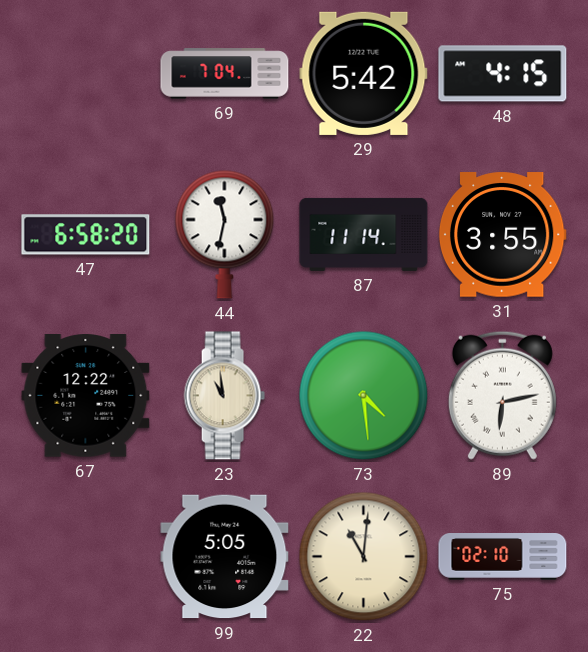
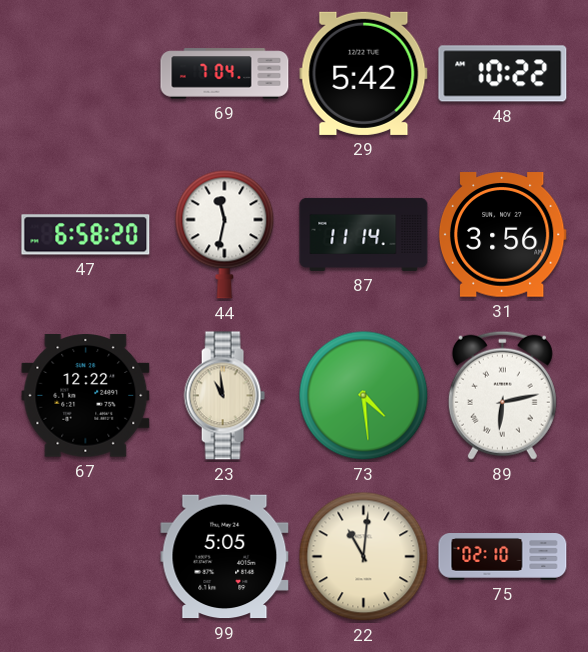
48: 4:15 -> 10:22 (503, 74)
31: 3:55 -> 3:56 (502, 235)
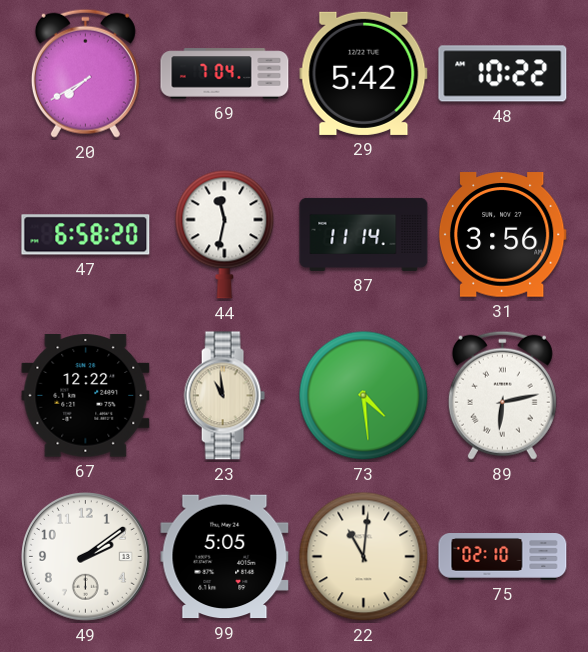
20: none -> 7:40 (85, 73)
49: none -> 2:09 (86, 557)
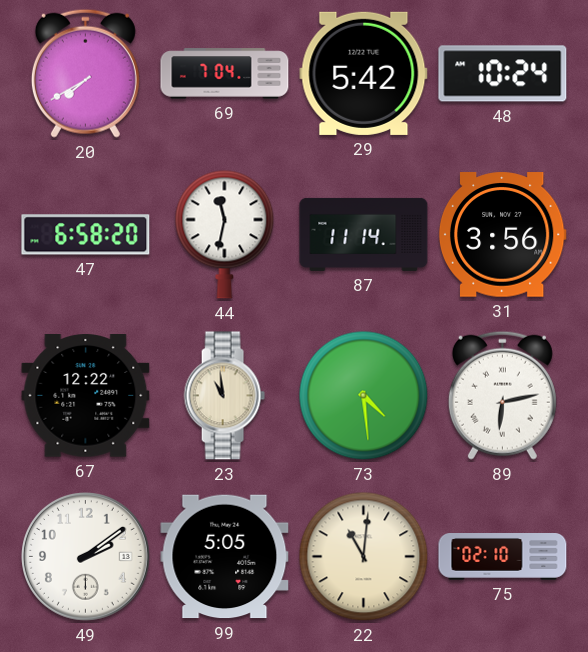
48: 10:22 -> 10:24 (503, 74)
